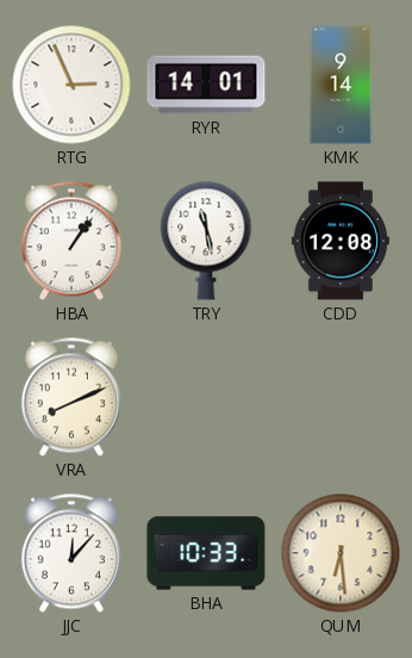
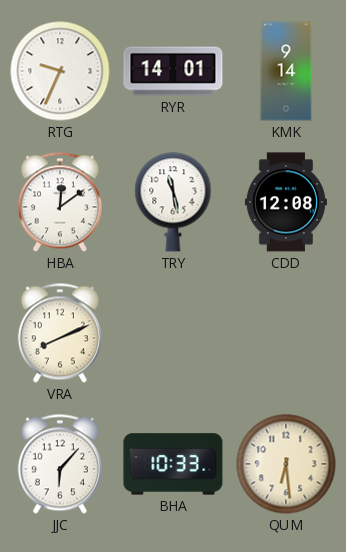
RTG: 2:56 -> 9:34 (60, 71)
HBA: 1:06 -> 12:09 (60, 202)
JJC: 12:07 -> 6:07 (60, 464)
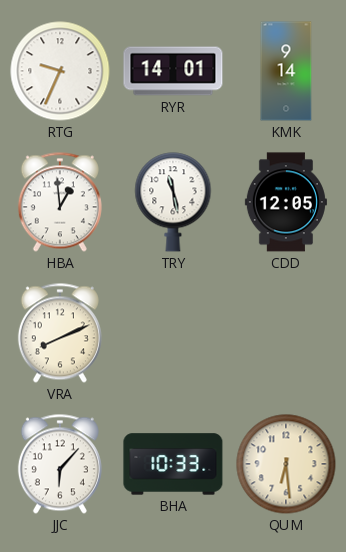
HBA: 12:09 -> 12:59 (60, 202)
CDD: 12:08 -> 12:05 (286, 202)
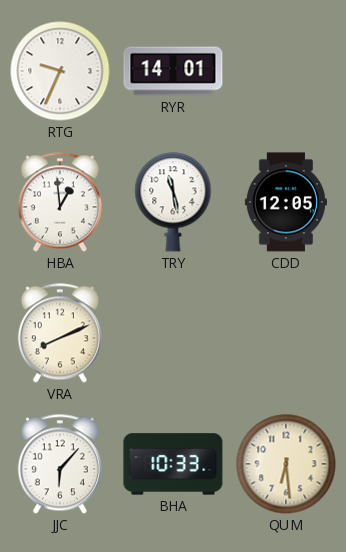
KMK: 9:14 -> none (286, 71)
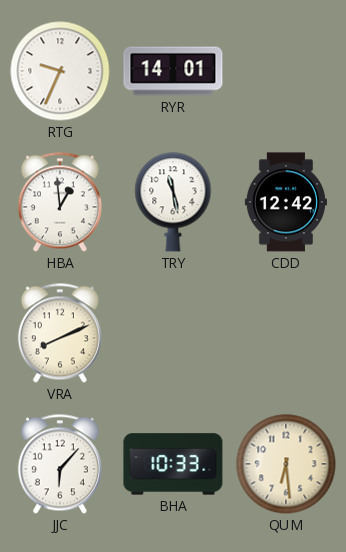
CDD: 12:05 -> 12:42 (286, 202)
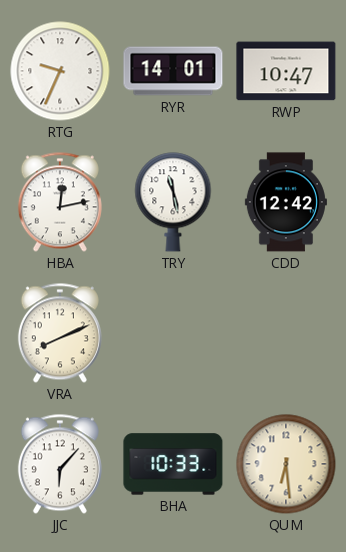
RWP: none -> 10:47 (286, 71)
HBA: 12:59 -> 12:13 (60, 202)
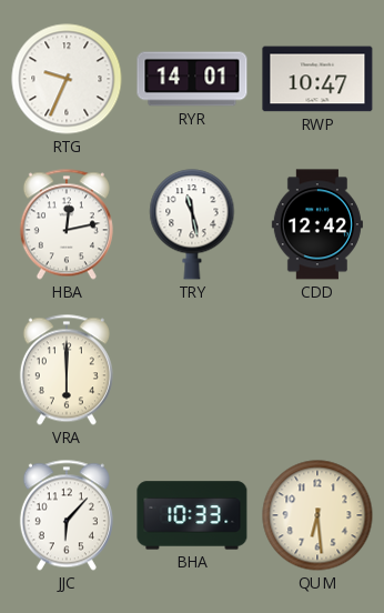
VRA: 8:11 -> 6:00 (67, 370)
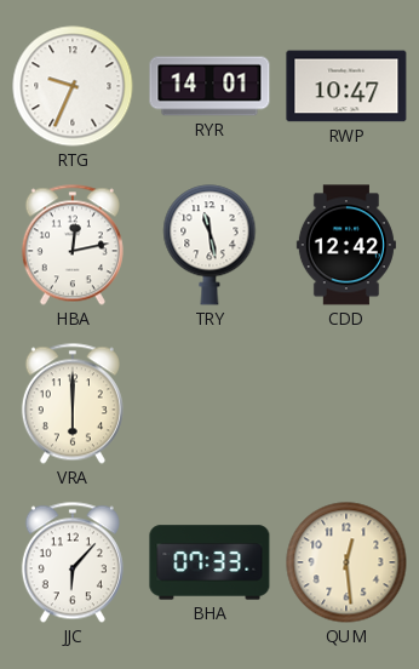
BHA: 10:33 -> 07:33 (209, 562)
QUM: 6:29 -> 12:29 (346, 562)
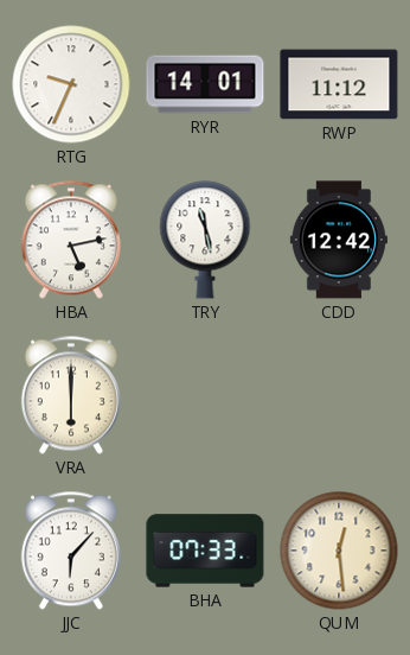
RWP: 10:47 -> 11:12 (339, 84)
HBA: 12:13 -> 5:13 (71, 240)
